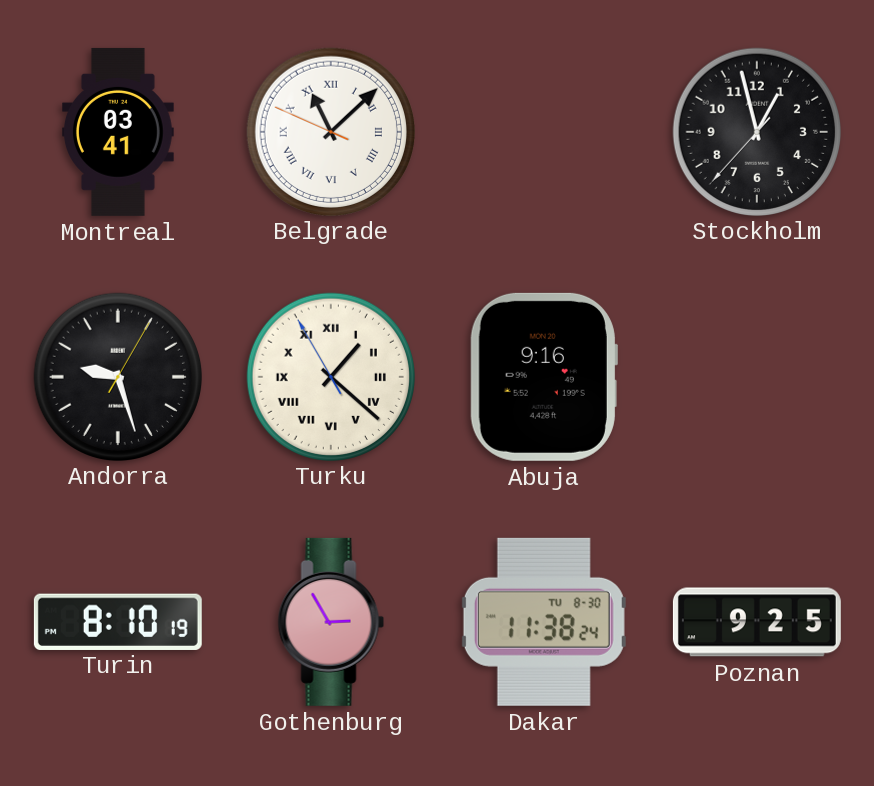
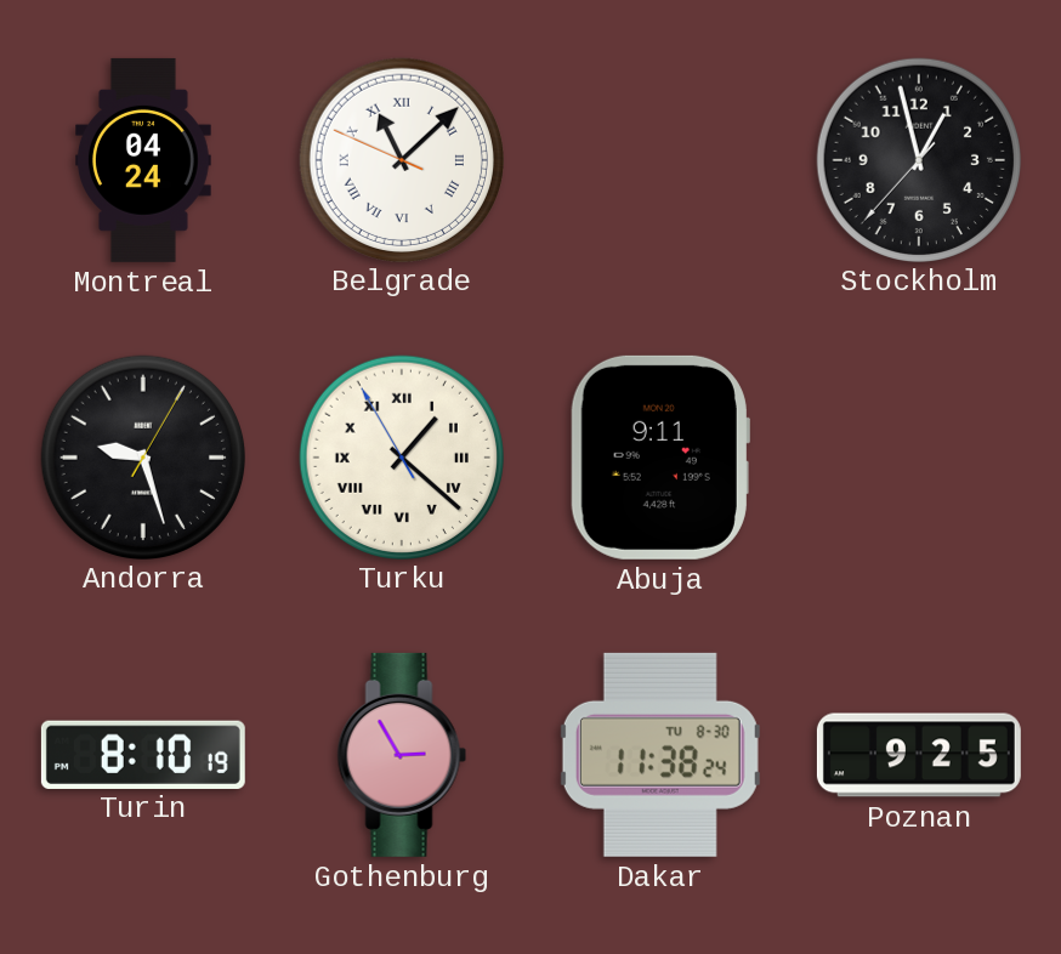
Montreal: 03:41 -> 04:24 (144, 160)
Abuja: 9:16 -> 9:11 (660, 458)
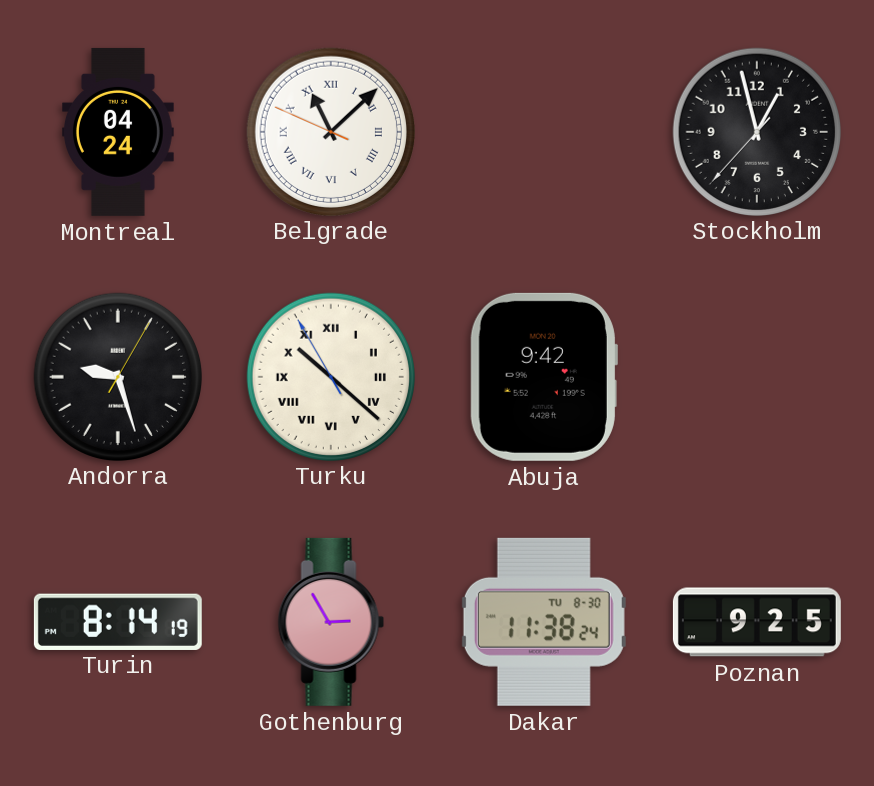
Turku: 1:21 -> 10:21 (330, 376)
Abuja: 9:11 -> 9:42 (544, 377)
Turin: 8:10 -> 8:14 (118, 621)
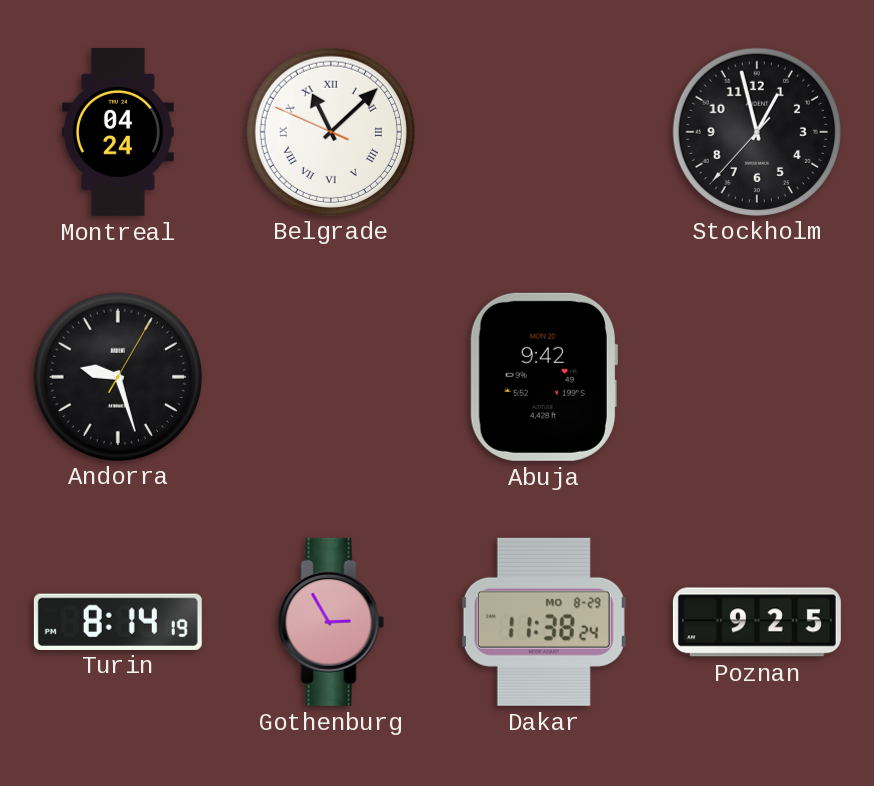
Turku: 10:21 -> none (330, 376)
Dakar date: TU 8-30 -> MO 8-29 (544, 622)
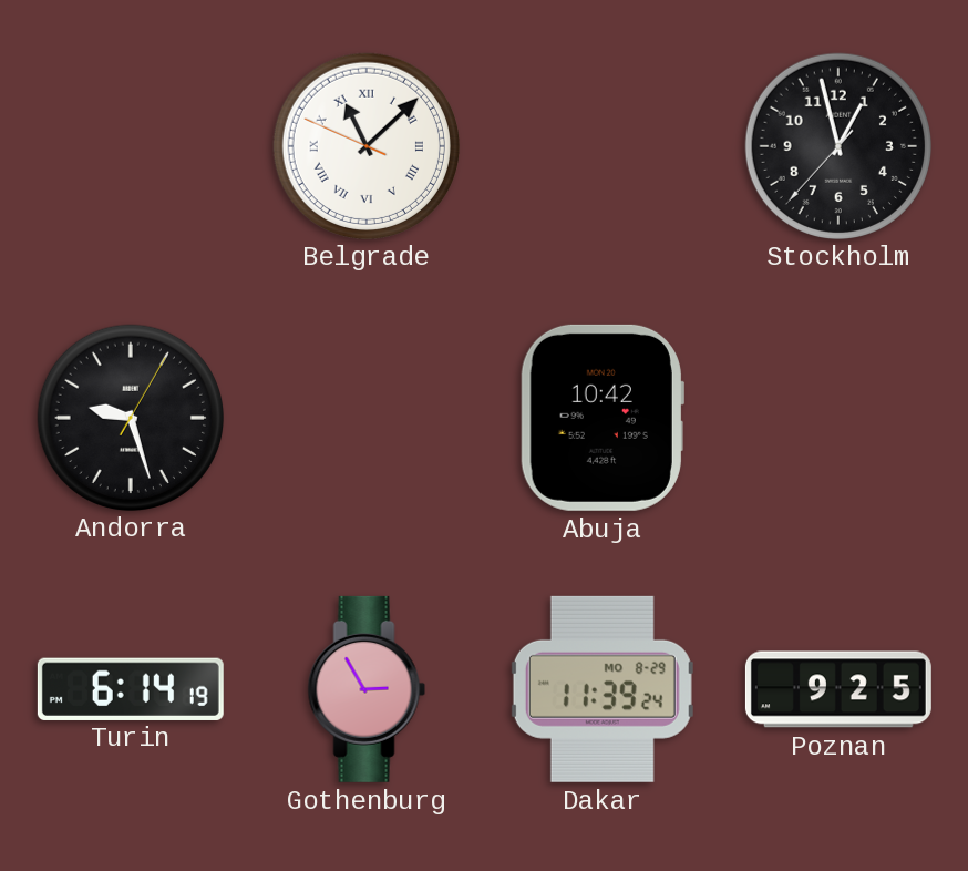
Montreal: 04:24 -> none (119, 132)
Abuja: 9:42 -> 10:42 (603, 418)
Turin: 8:14 -> 6:14 (131, 688)
Dakar: 11:38 -> 11:39 (603, 689)
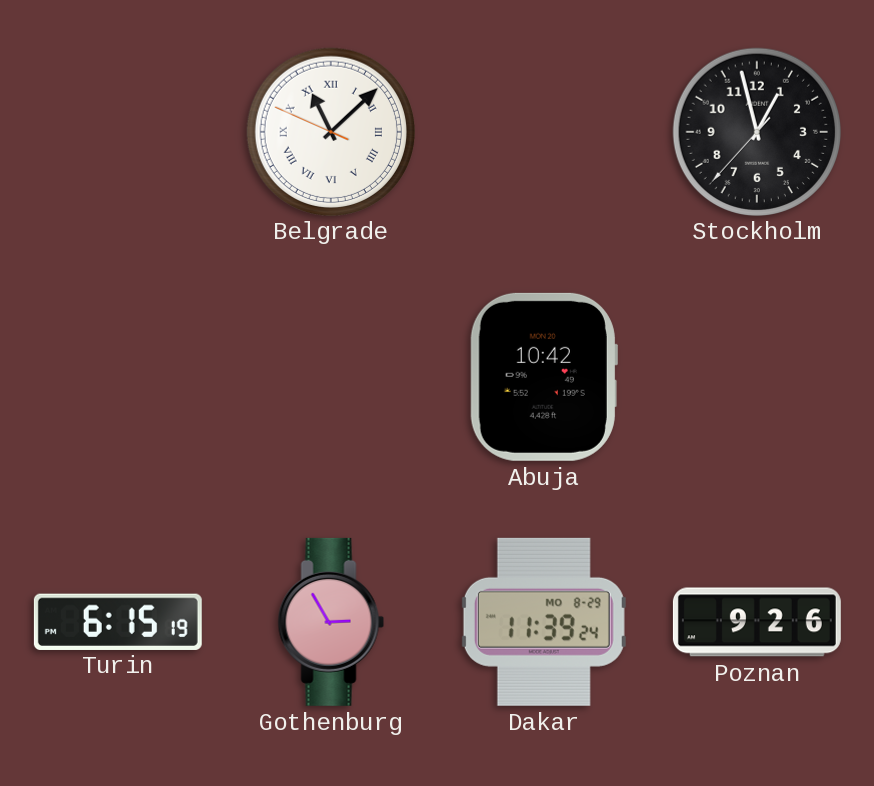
Andorra: 9:27 -> none (130, 417)
Turin: 6:14 -> 6:15 (118, 621)
Poznan: 9:25 -> 9:26 (757, 622)
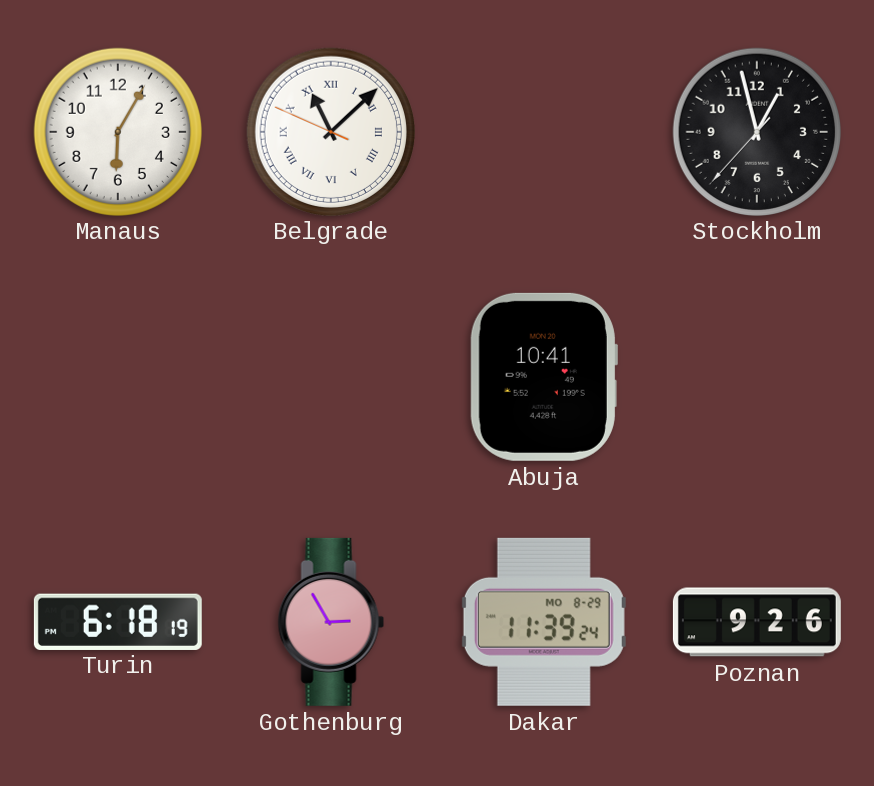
Manaus: none -> 6:05 (117, 131)
Abuja: 10:42 -> 10:41 (544, 377)
Turin: 6:15 -> 6:18 (118, 621)
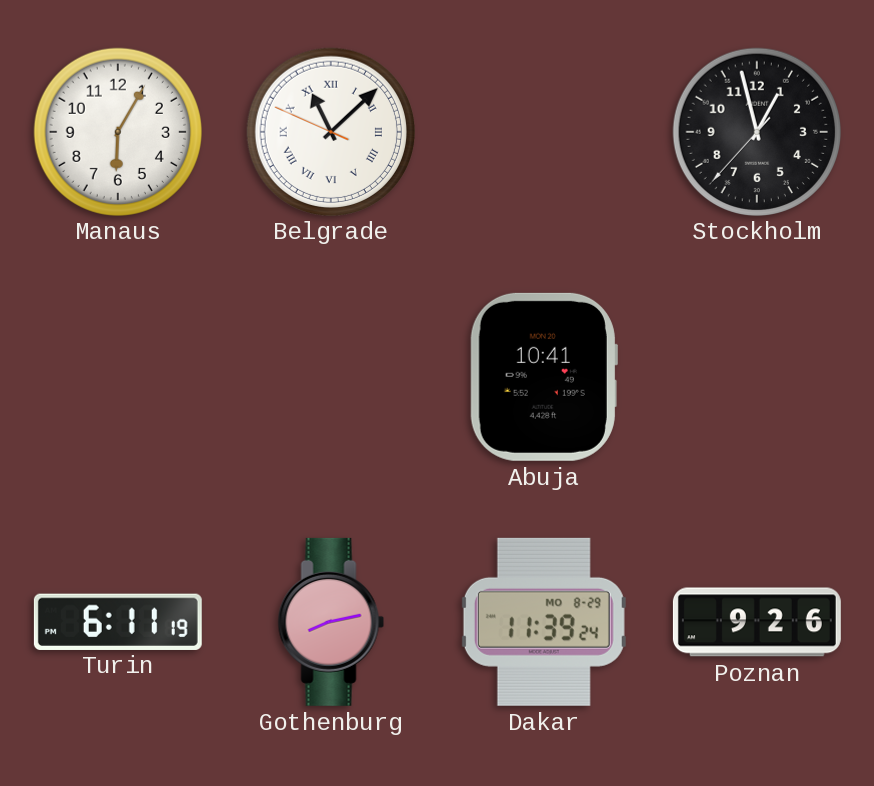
Turin: 6:18 -> 6:11 (118, 621)
Gothenburg: 2:55 -> 8:13 (331, 622)
